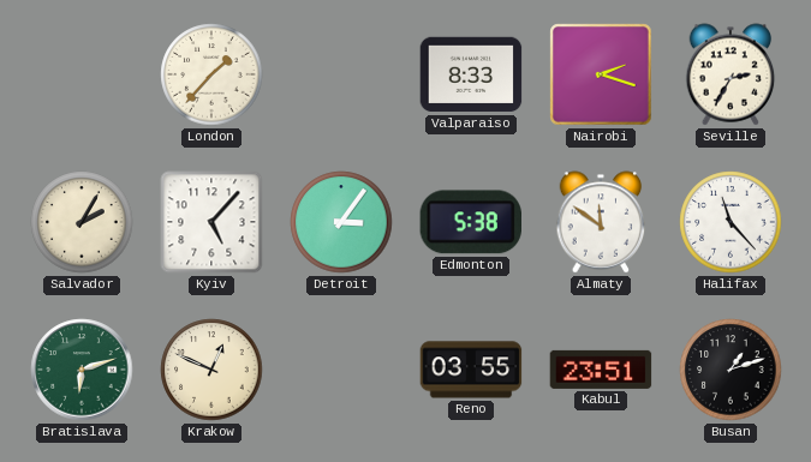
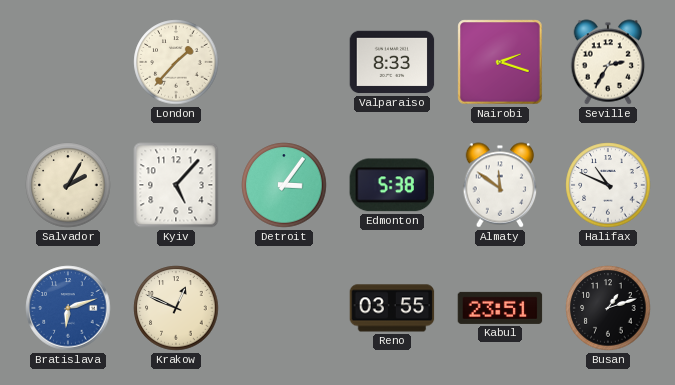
Halifax: 11:23 -> 10:49 (608, 185)
Bratislava dial: green -> blue (68, 308)
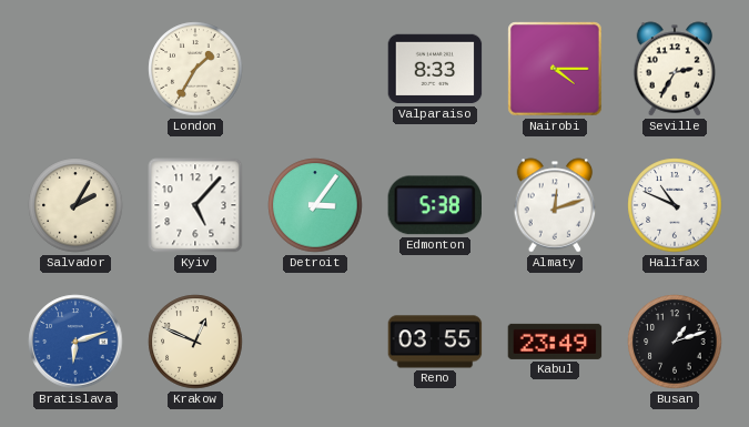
London: 1:37 -> 1:35 (195, 69)
Nairobi: 2:18 -> 4:15 (555, 69)
Almaty: 11:51 -> 12:12 (555, 205)
Kabul: 23:51 -> 23:49 (555, 342)
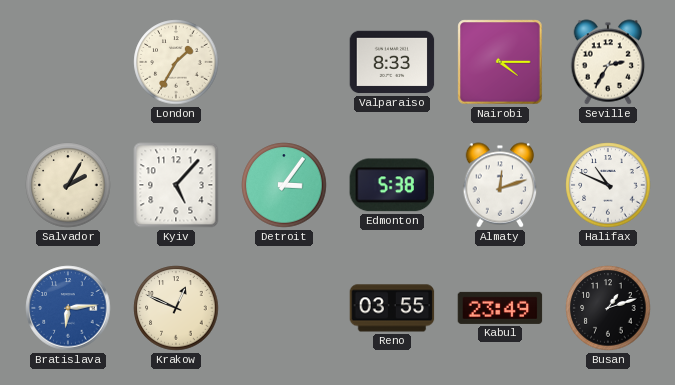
Bratislava: 6:12 -> 6:14 (68, 308)
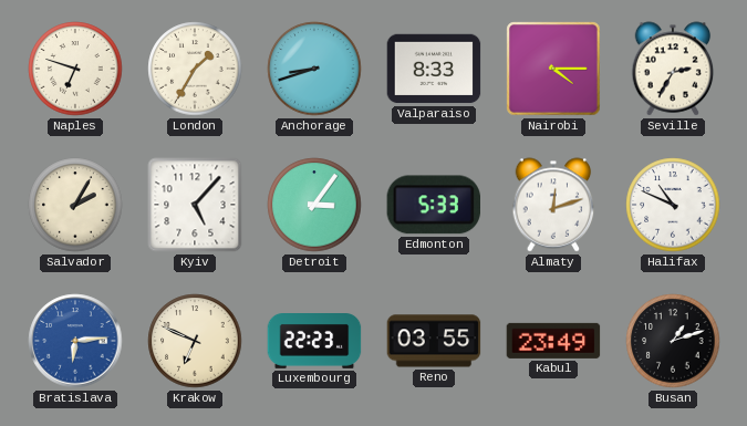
Naples: none -> 6:48 (75, 69)
Anchorage: none -> 8:42 (314, 69)
Edmonton: 5:38 -> 5:33 (433, 205)
Krakow: 12:49 -> 6:49 (195, 341)
Luxembourg: none -> 22:23 (314, 342)
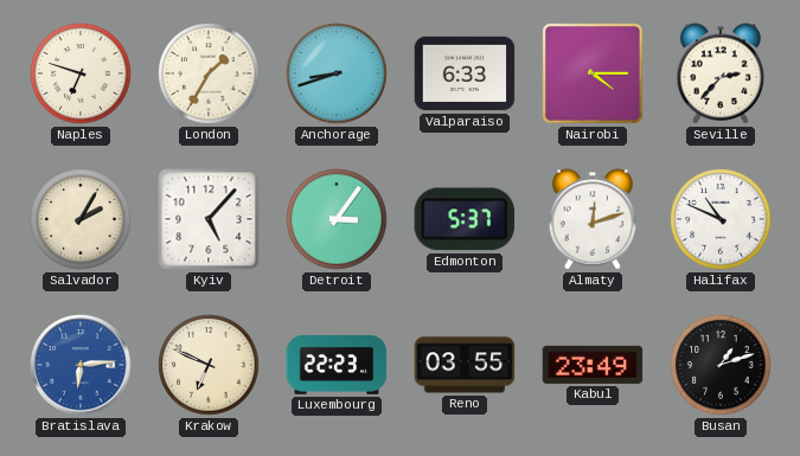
Valparaiso: 8:33 -> 6:33 (465, 73)
Seville: 2:35 -> 2:37 (721, 73)
Edmonton: 5:33 -> 5:37 (463, 219)
